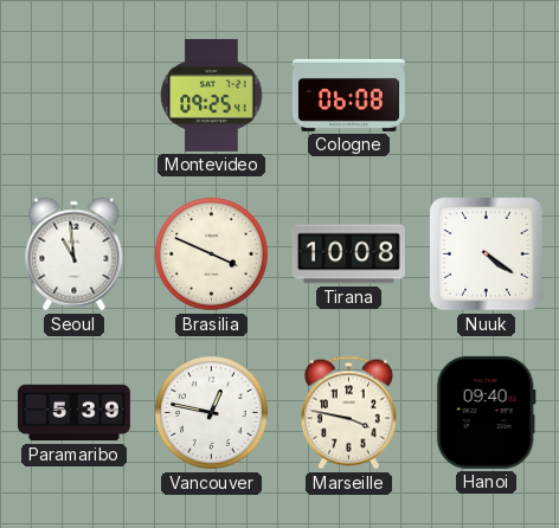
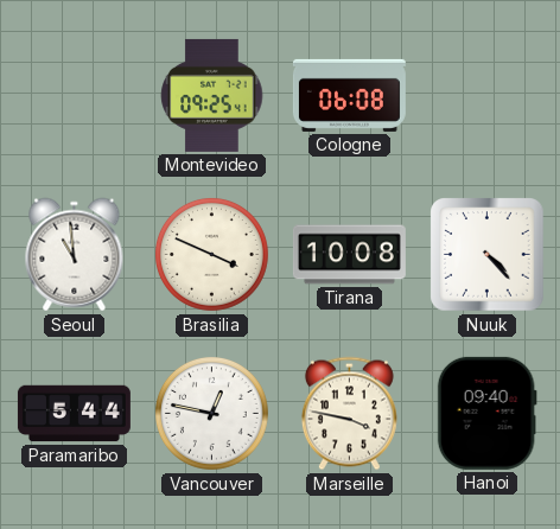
Nuuk: 4:21 -> 4:23 (488, 255)
Paramaribo: 5:39 -> 5:44 (74, 414)
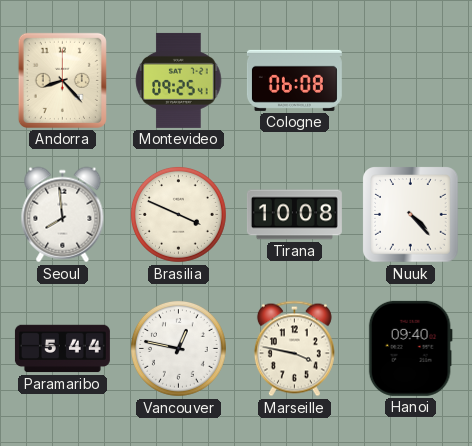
Andorra: none -> 8:23 (62, 80)
Seoul: 10:59 -> 7:59 (63, 215)
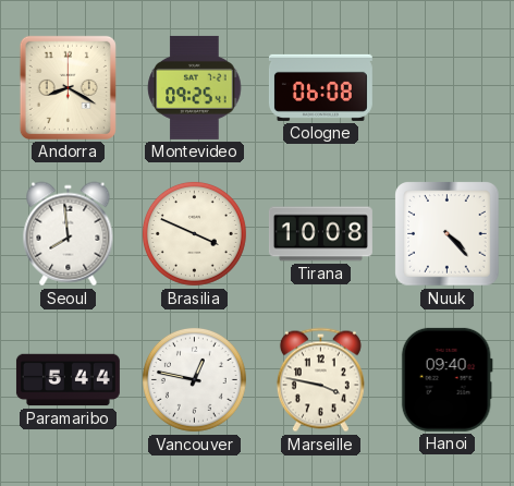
Andorra: 8:23 -> 8:20 (68, 87)
